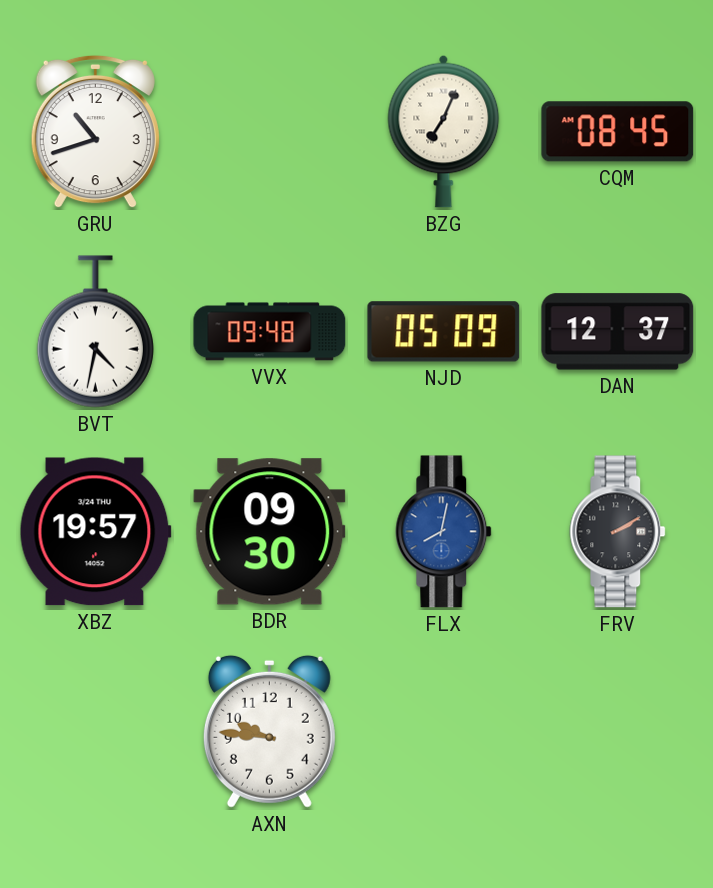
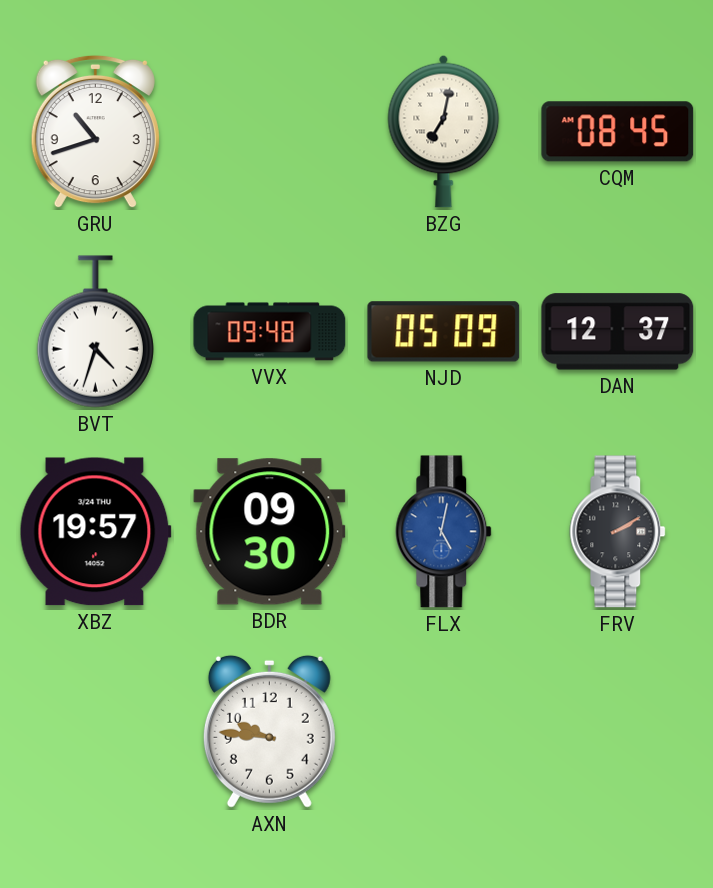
BZG: 7:04 -> 7:02 (444, 131)
BVT: 4:32 -> 4:33 (95, 332)
FLX: 8:02 -> 5:02 (444, 532)
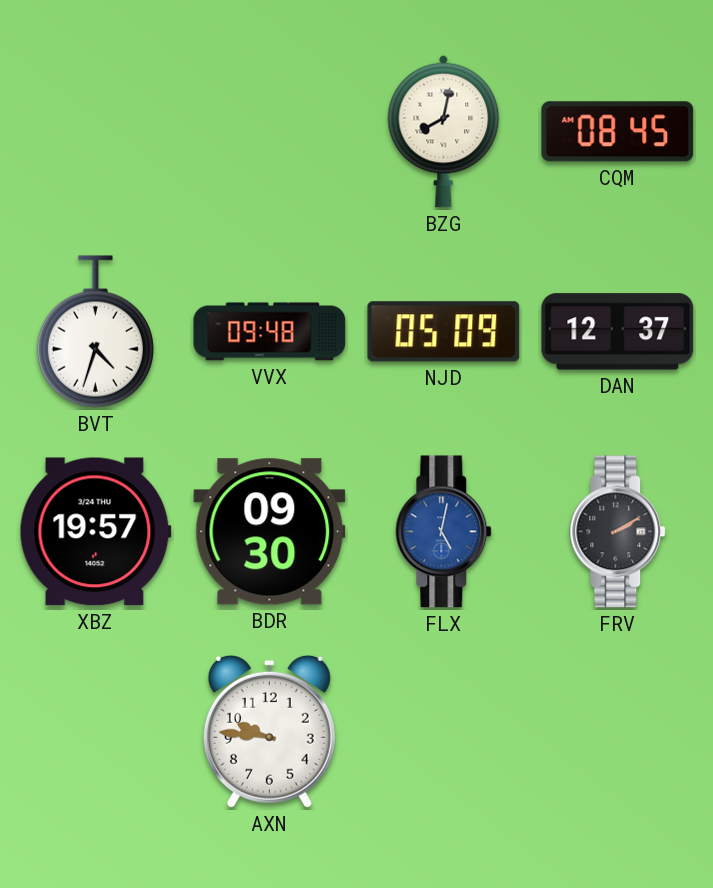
GRU: 10:42 -> none (95, 132)
BZG: 7:02 -> 8:02 (444, 131)
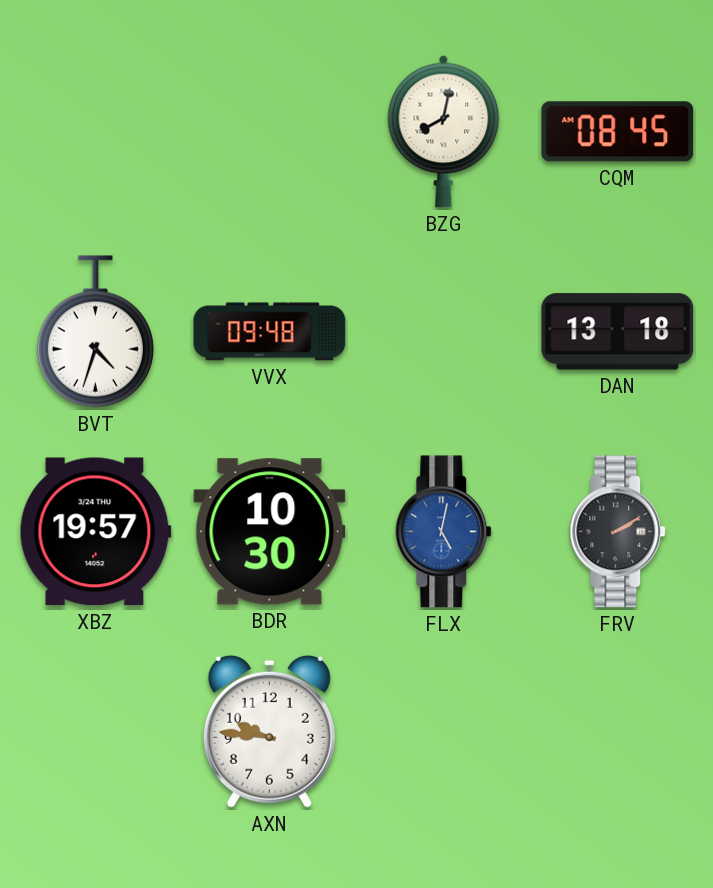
NJD: 05:09 -> none (444, 332)
DAN: 12:37 -> 13:18 (618, 332)
BDR: 09:30 -> 10:30 (270, 532)
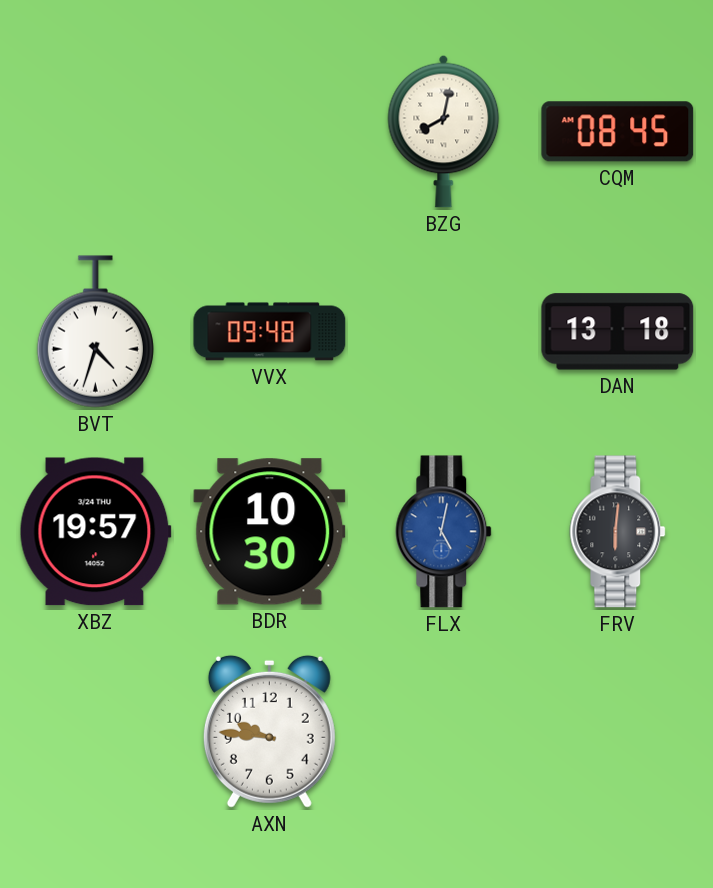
FRV: 2:10 -> 6:01 (618, 532)
